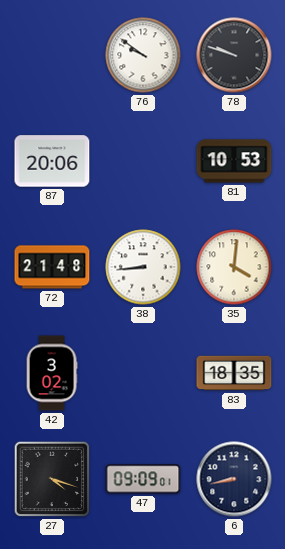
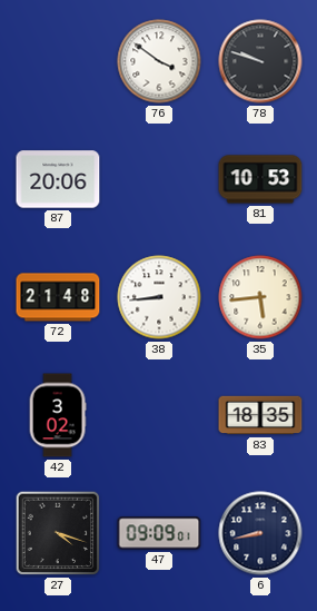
76: 9:51 -> 3:51 (159, 61)
35: 4:01 -> 5:44 (260, 297)
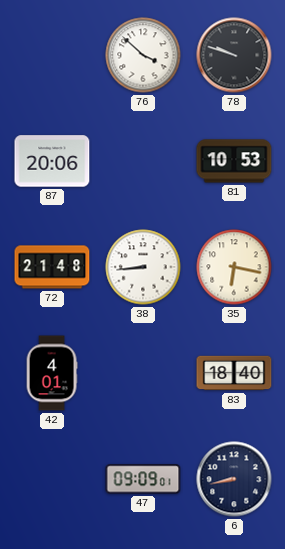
76: 3:51 -> 3:52 (143, 55)
35: 5:44 -> 6:17 (234, 267)
42: 3:02 -> 4:01 (52, 373)
83: 18:35 -> 18:40 (234, 373)
27: 4:18 -> none (58, 533)
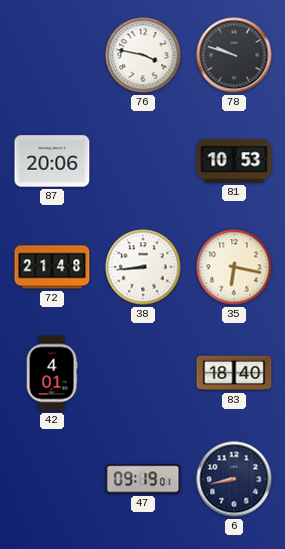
76: 3:52 -> 3:47 (143, 55)
47: 09:09 -> 09:19 (143, 479)
